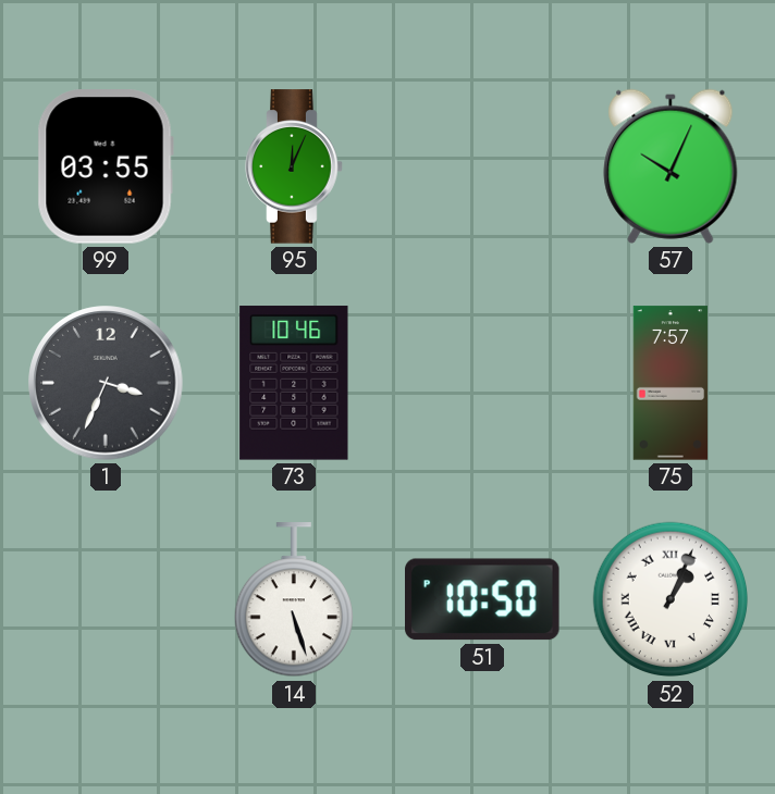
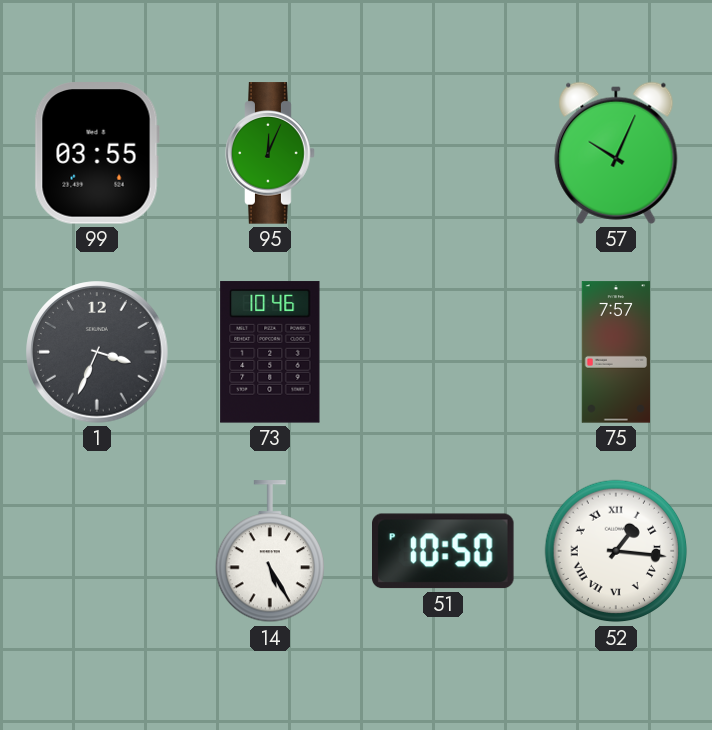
14: 5:27 -> 5:25 (269, 552)
52: 1:04 -> 1:16 (616, 551)
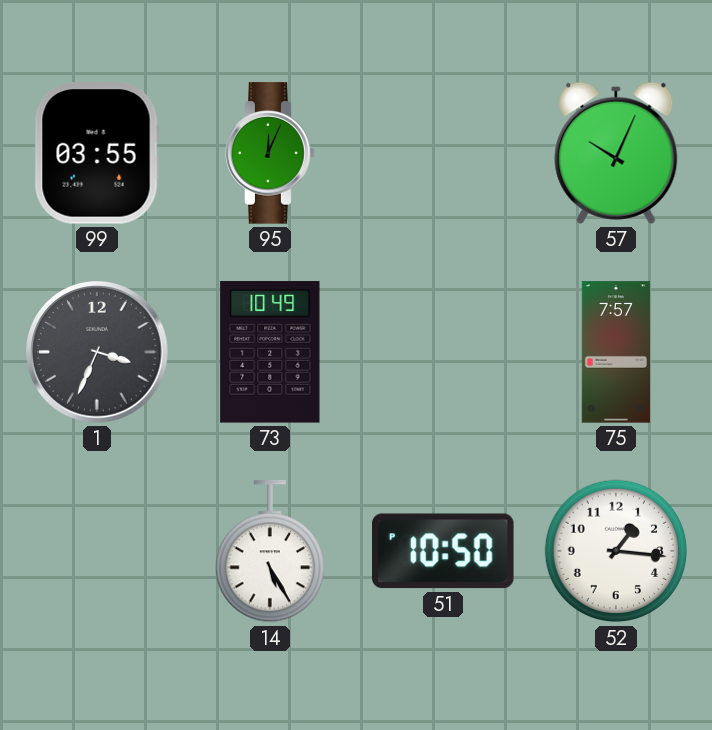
73: 10:46 -> 10:49 (270, 352)
52 numerals: Roman -> Arabic (616, 551)
